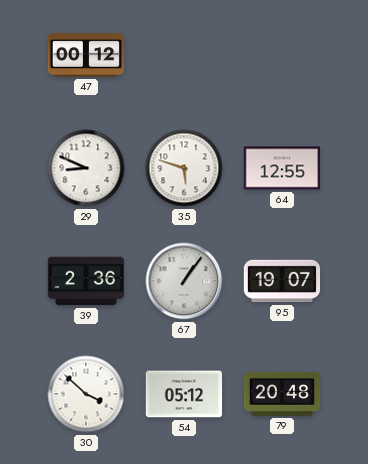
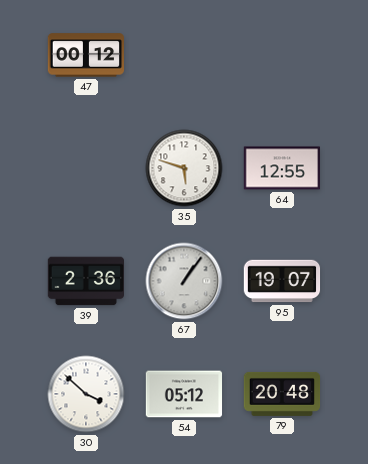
29: 8:49 -> none (86, 168)
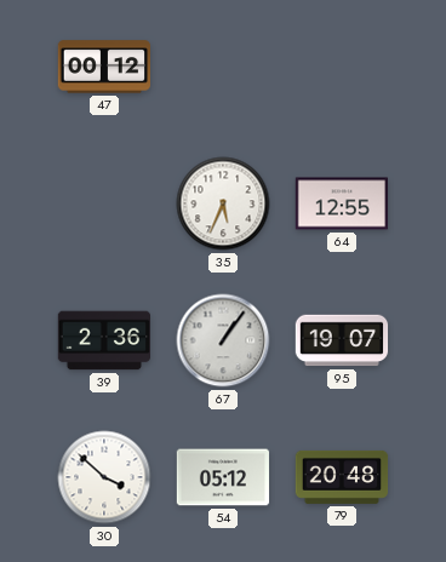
35: 5:48 -> 5:34 (223, 203)
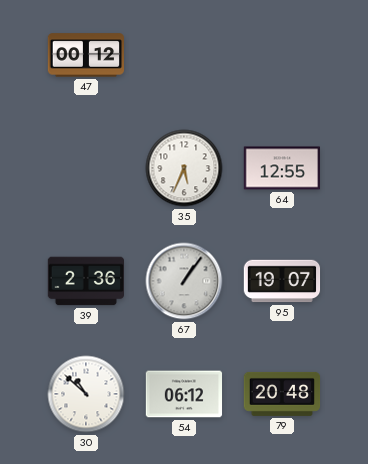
30: 3:52 -> 10:52 (86, 394)
54: 05:12 -> 06:12 (184, 394)
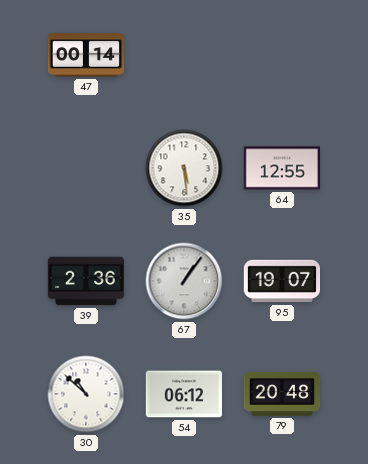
47: 00:12 -> 00:14 (86, 55)
35: 5:34 -> 5:29 (184, 168)
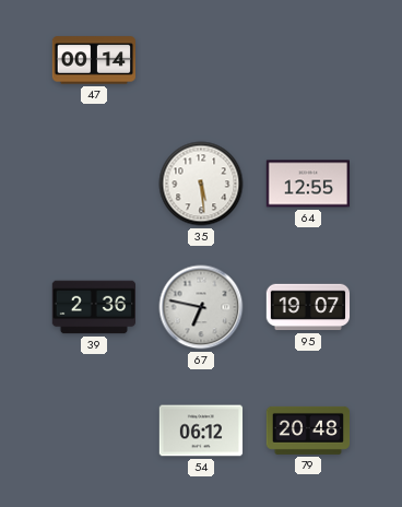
67: 1:06 -> 6:47 (201, 307)
30: 10:52 -> none (86, 394)
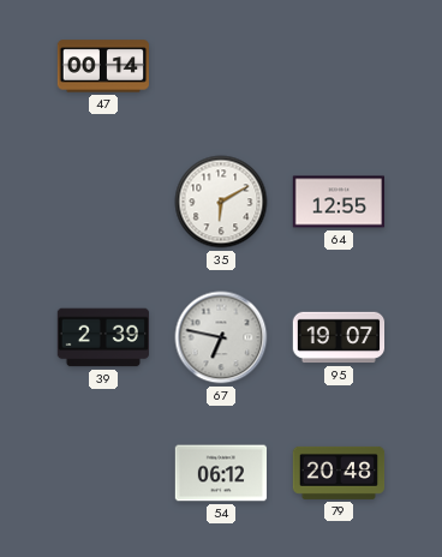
35: 5:29 -> 6:10 (221, 202)
39: 2:36 -> 2:39 (102, 337)
